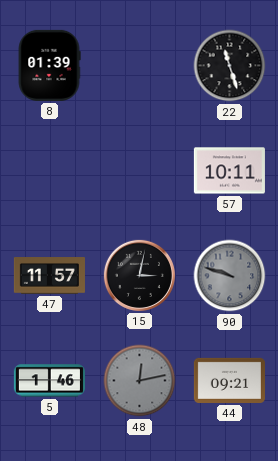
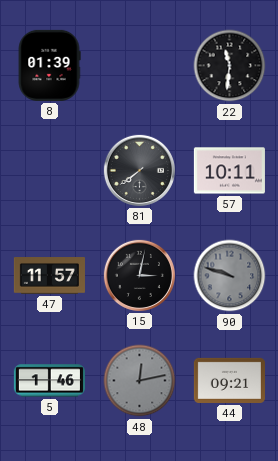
22: 11:27 -> 11:31 (230, 66)
81: none -> 7:39 (139, 170)
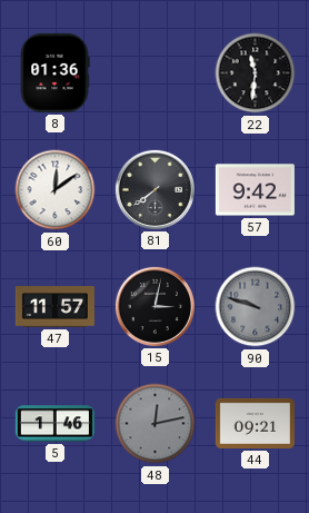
8: 01:39 -> 01:36 (54, 72)
60: none -> 12:09 (56, 190)
57: 10:11 -> 9:42 (255, 190)
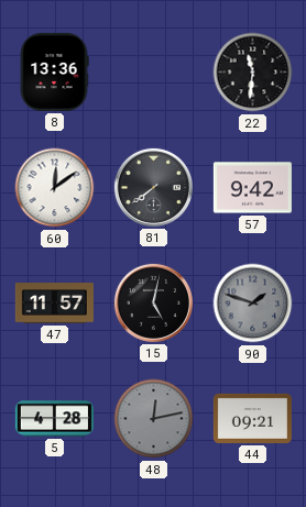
8: 01:36 -> 13:36 (54, 71)
15: 3:02 -> 5:02 (153, 302)
90: 9:48 -> 1:48 (253, 304)
5: 1:46 -> 4:28 (54, 419)
